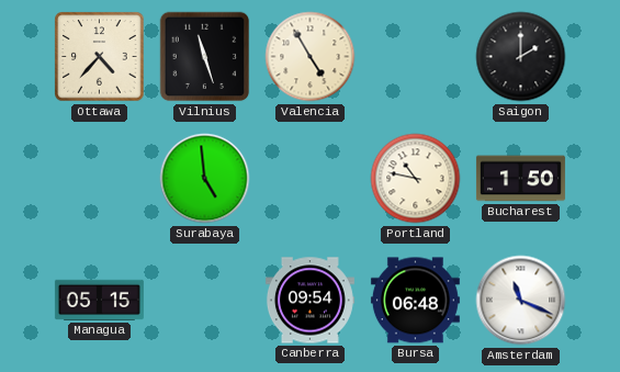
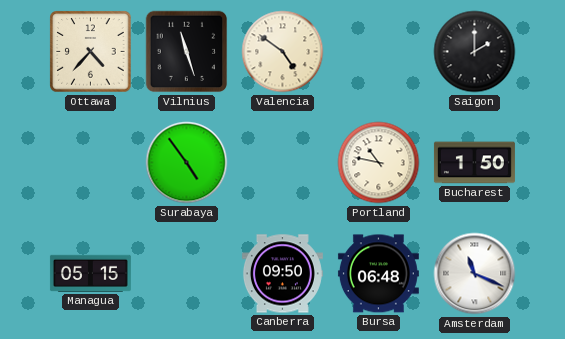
Valencia: 4:55 -> 4:51 (283, 52)
Surabaya: 4:59 -> 4:54 (187, 163)
Canberra: 09:54 -> 09:50 (282, 274)
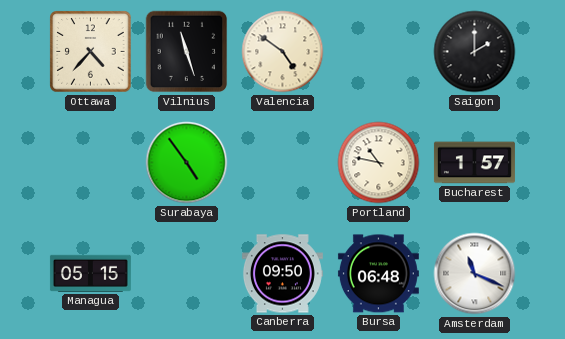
Bucharest: 1:50 -> 1:57 (474, 163)
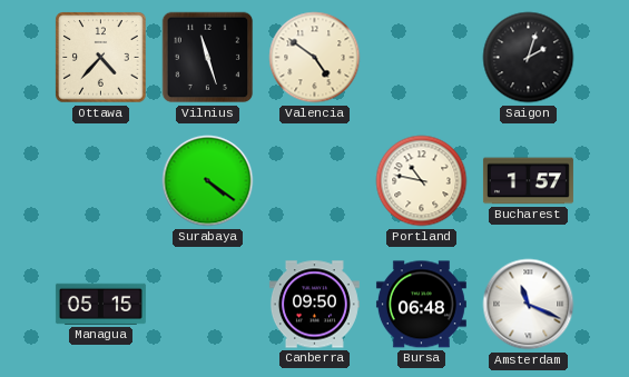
Saigon: 2:00 -> 2:03 (529, 58)
Surabaya: 4:54 -> 4:21 (208, 181)
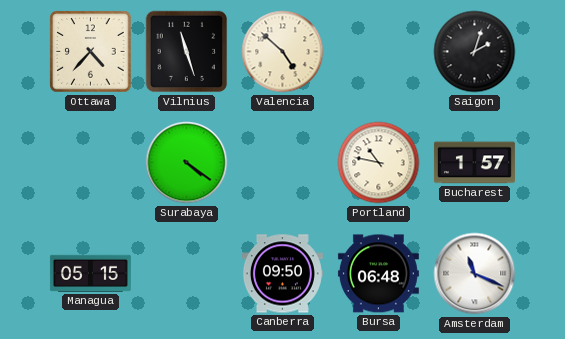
Valencia: 4:51 -> 4:52 (283, 52)
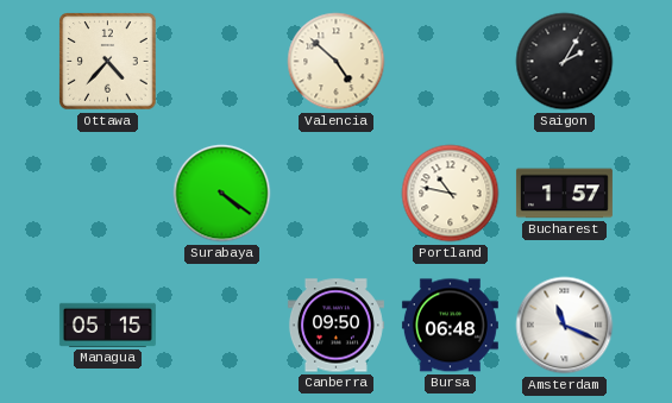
Vilnius: 11:27 -> none (187, 52)
Saigon: 2:03 -> 2:05 (565, 62)
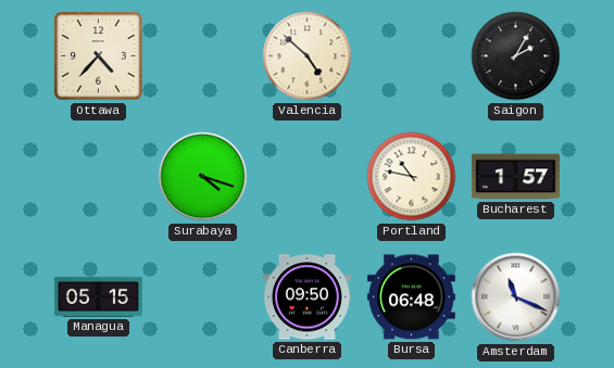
Surabaya: 4:21 -> 4:18 (203, 177)
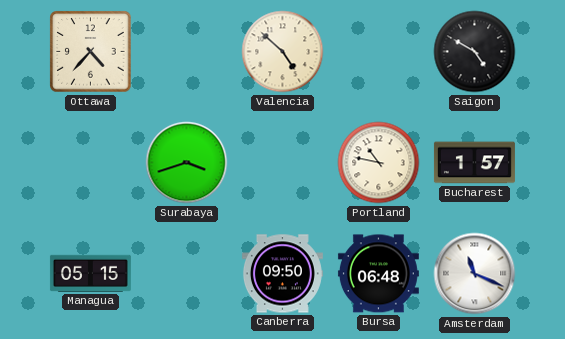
Saigon: 2:05 -> 4:50 (475, 52)
Surabaya: 4:18 -> 3:42 (187, 163)
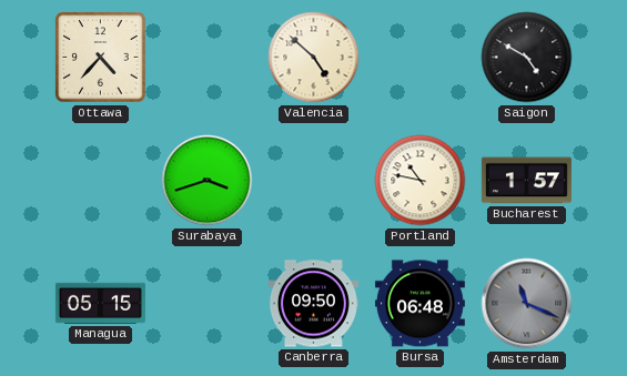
Amsterdam dial: white -> grey (527, 304)
